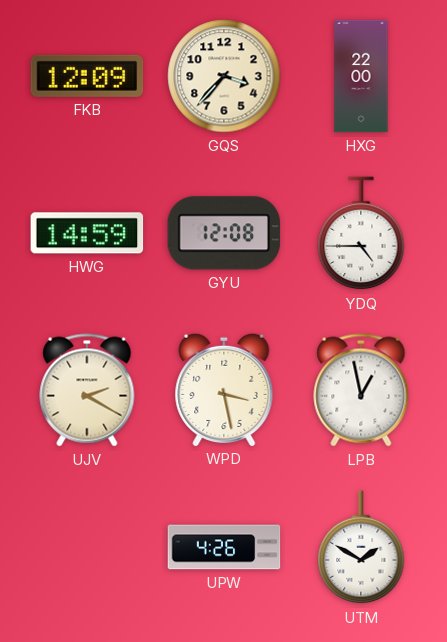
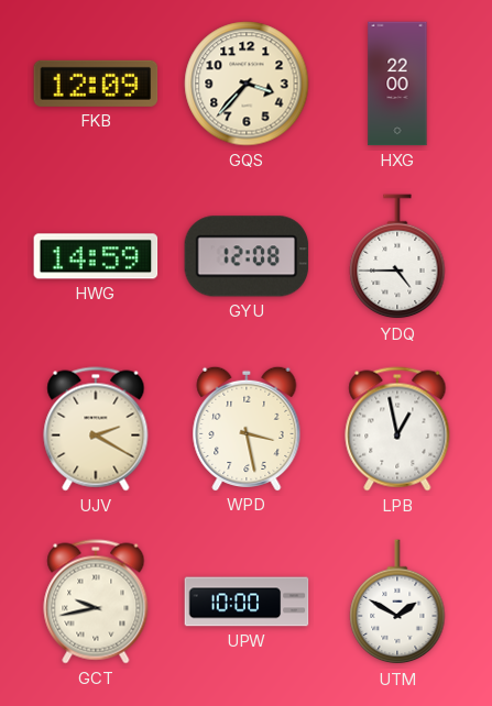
GCT: none -> 9:43 (96, 602)
UPW: 4:26 -> 10:00 (247, 602)
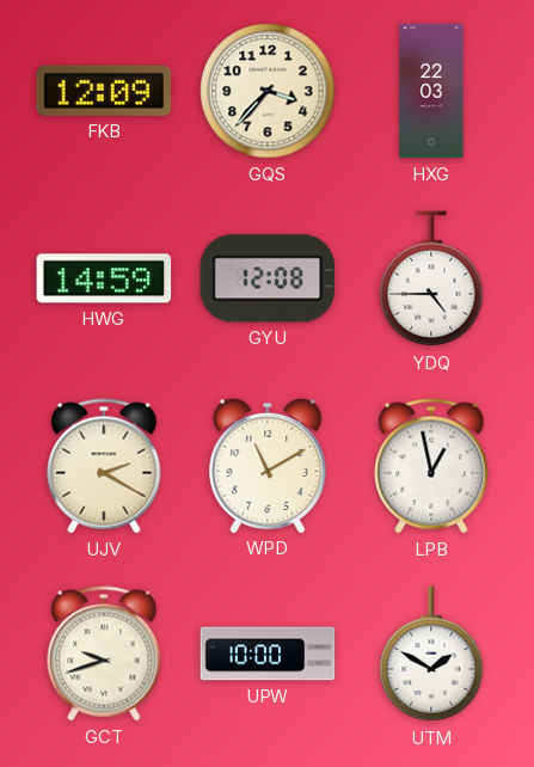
HXG: 22:00 -> 22:03 (431, 91)
WPD: 3:28 -> 11:10 (268, 465)
GCT: 9:43 -> 9:42 (104, 654)
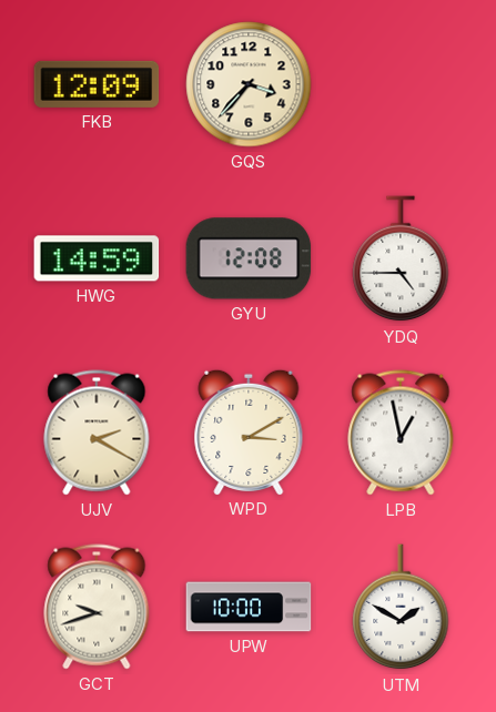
HXG: 22:03 -> none (431, 91)
WPD: 11:10 -> 3:10 (249, 431)
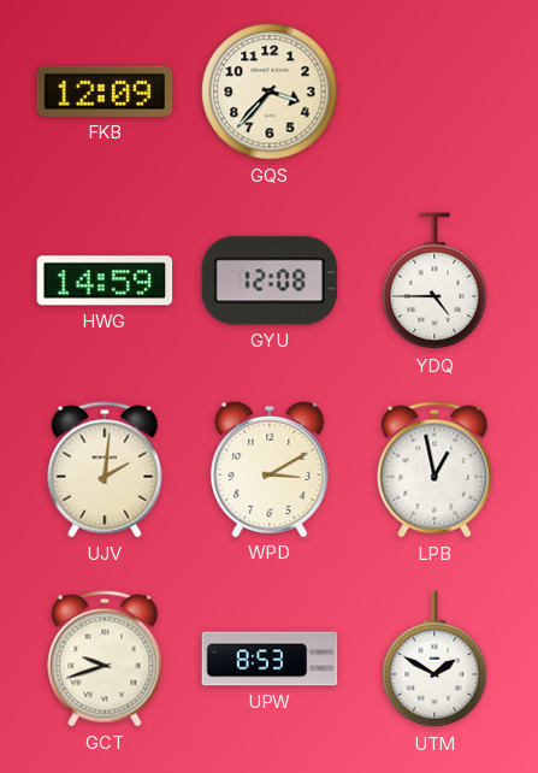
UJV: 2:20 -> 2:01 (105, 470)
UPW: 10:00 -> 8:53 (270, 659)
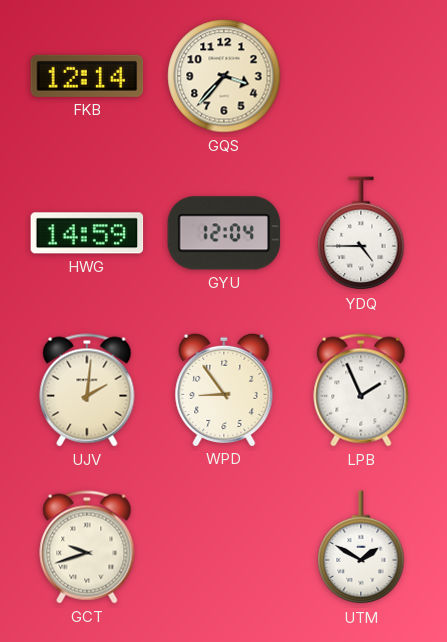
FKB: 12:09 -> 12:14 (87, 76)
GYU: 12:08 -> 12:04 (224, 233)
WPD: 3:10 -> 8:54 (224, 389)
LPB: 12:58 -> 1:56 (361, 390)
UPW: 8:53 -> none (270, 659)
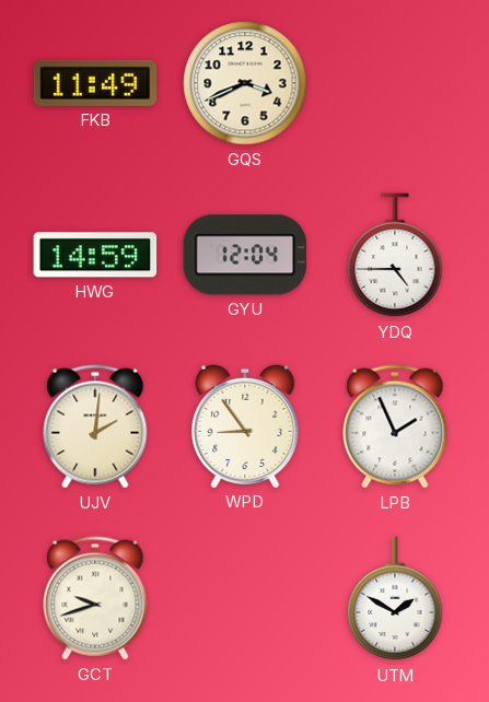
FKB: 12:14 -> 11:49 (95, 83)
GQS: 3:37 -> 3:41 (245, 83)
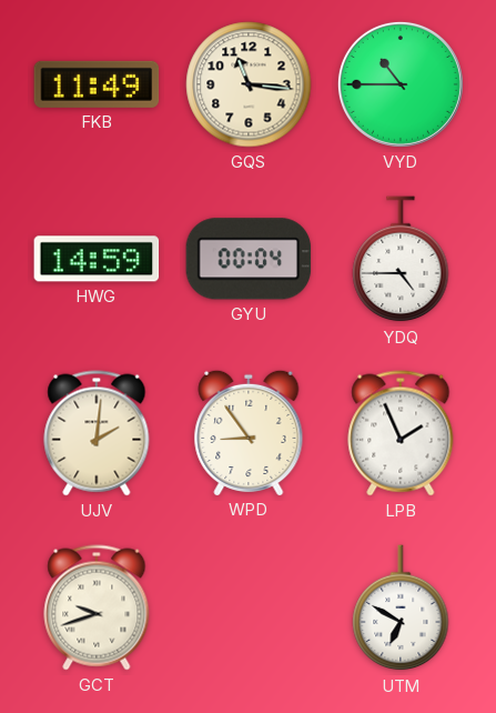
GQS: 3:41 -> 11:16 (249, 84)
VYD: none -> 10:45 (401, 84)
GYU: 12:04 -> 00:04 (249, 259)
UTM: 1:50 -> 6:50 (401, 609)
